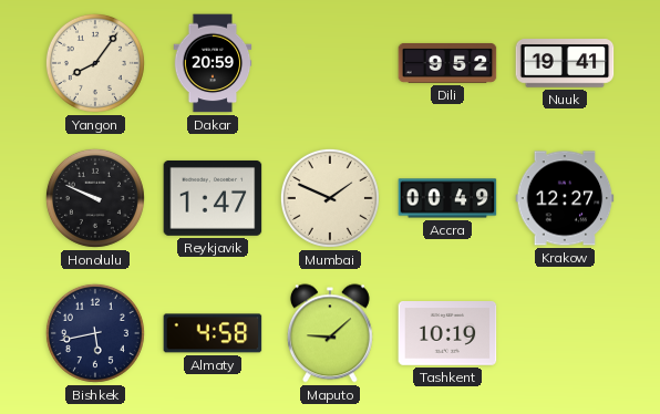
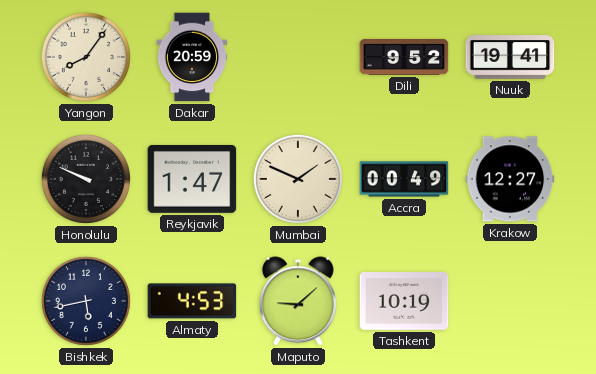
Almaty: 4:58 -> 4:53 (192, 301)
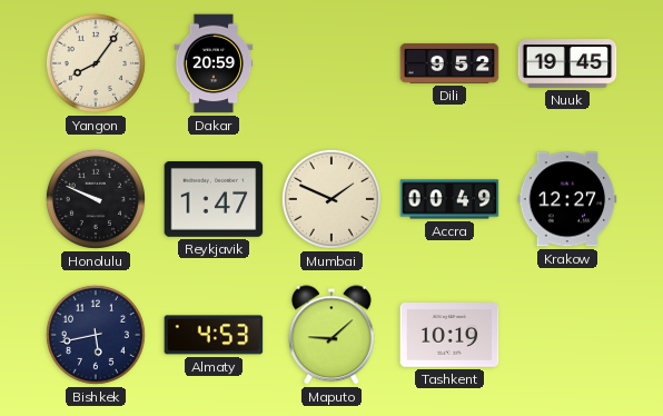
Nuuk: 19:41 -> 19:45 (567, 63)
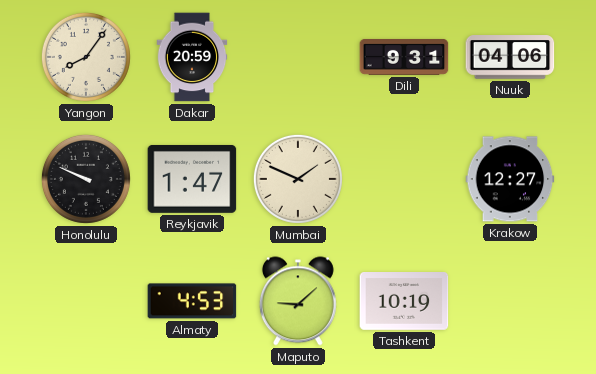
Dili: 9:52 -> 9:31 (404, 57)
Nuuk: 19:45 -> 04:06 (510, 57)
Accra: 00:49 -> none (449, 199)
Bishkek: 5:43 -> none (96, 335)
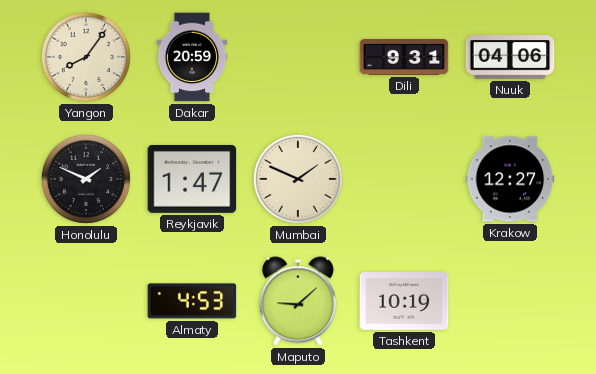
Honolulu: 9:49 -> 1:49 (86, 179)
